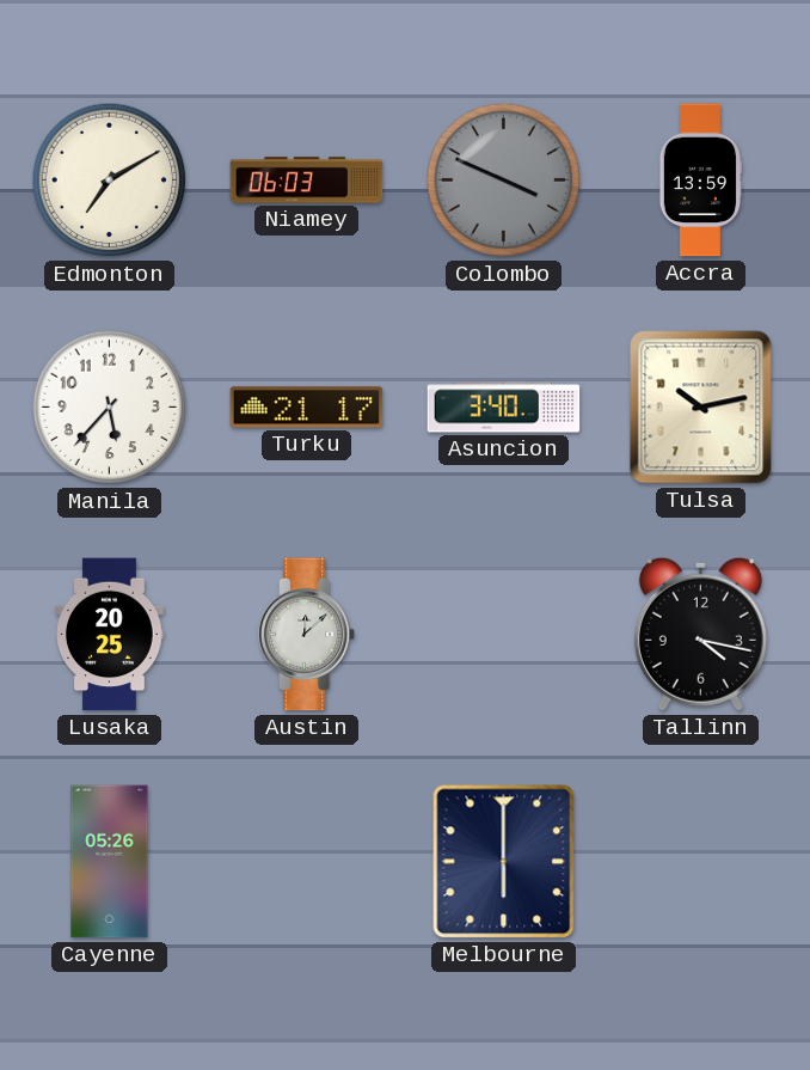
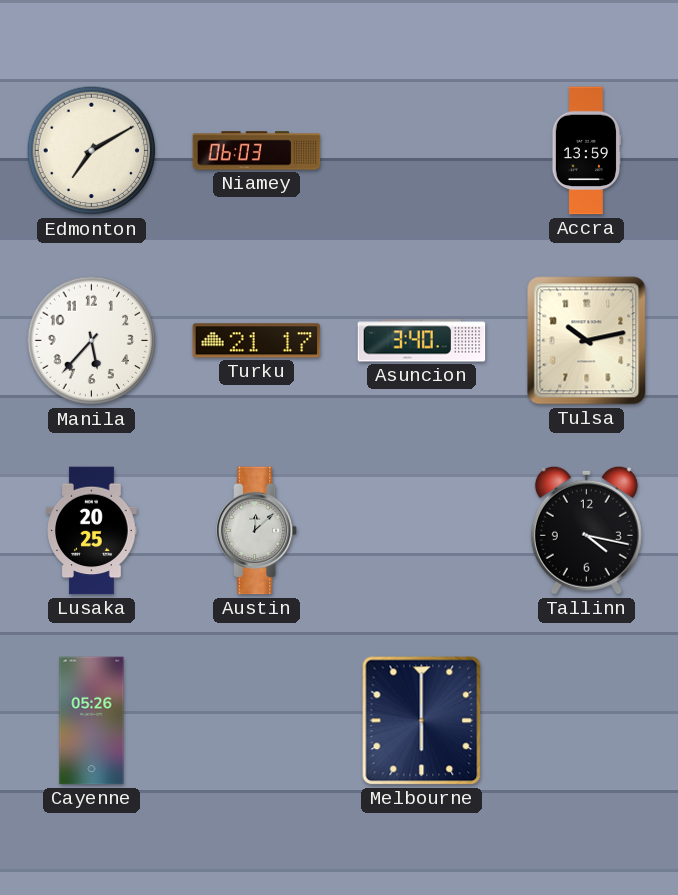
Colombo: 3:49 -> none (504, 181)
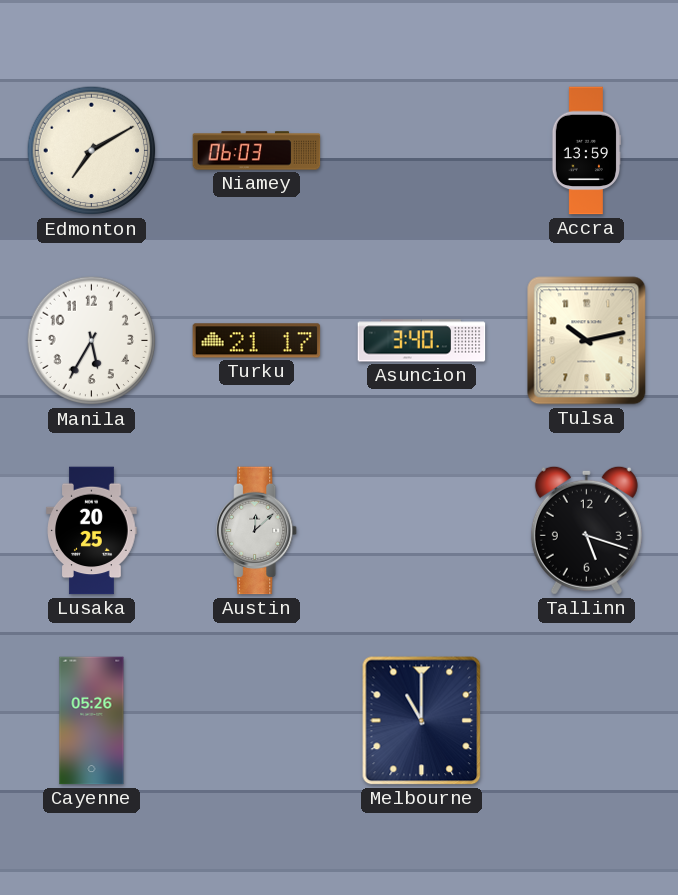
Manila: 5:37 -> 5:35 (92, 341)
Tallinn: 4:17 -> 5:18 (586, 530)
Melbourne: 6:00 -> 11:00 (422, 721)
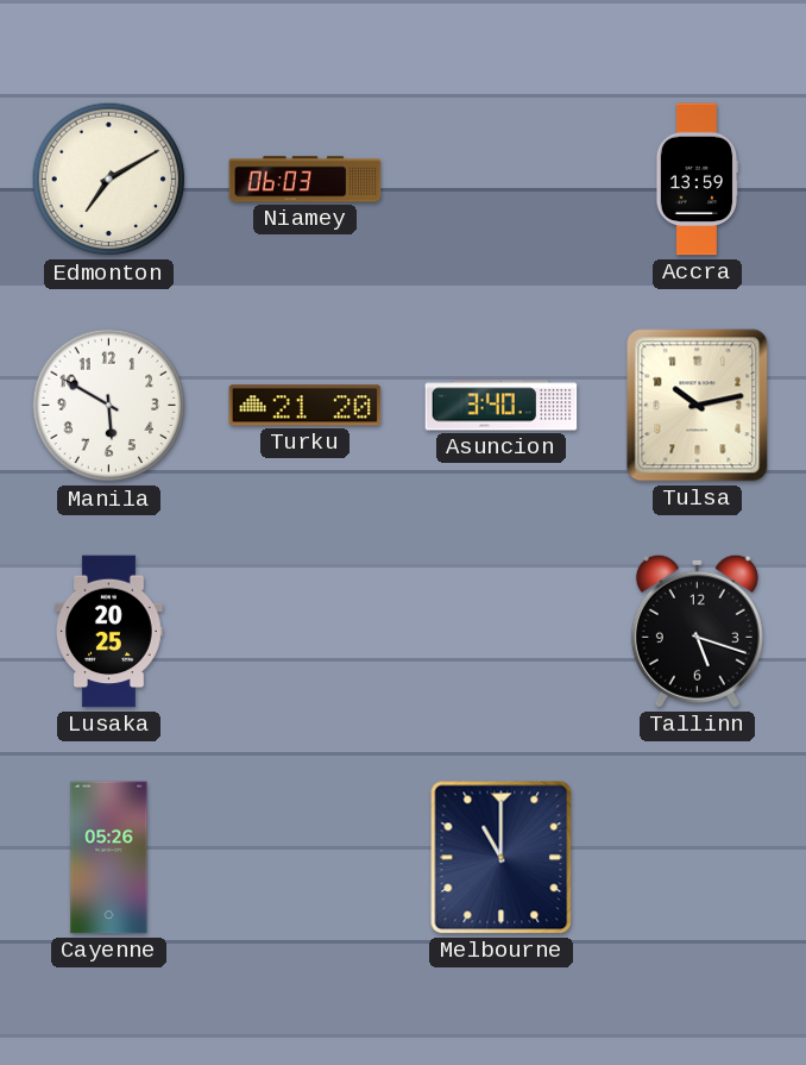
Manila: 5:35 -> 5:50 (109, 406)
Turku: 21:17 -> 21:20 (306, 406)
Austin: 12:08 -> none (258, 531)
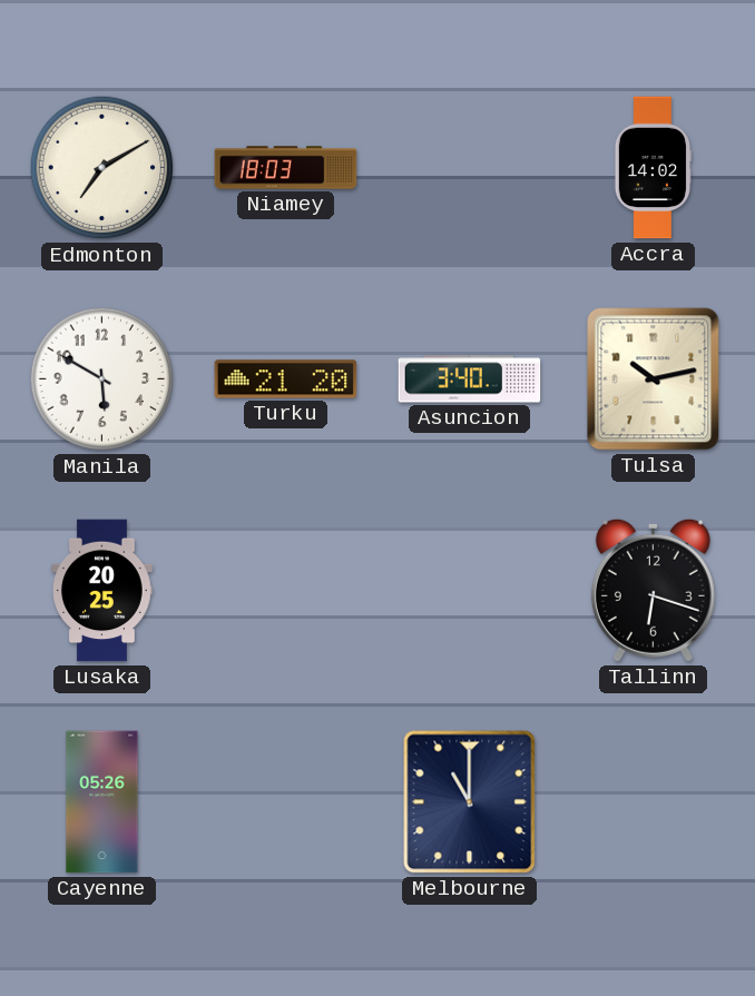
Niamey: 06:03 -> 18:03 (286, 168)
Accra: 13:59 -> 14:02 (651, 168)
Tallinn: 5:18 -> 6:18 (653, 590)
